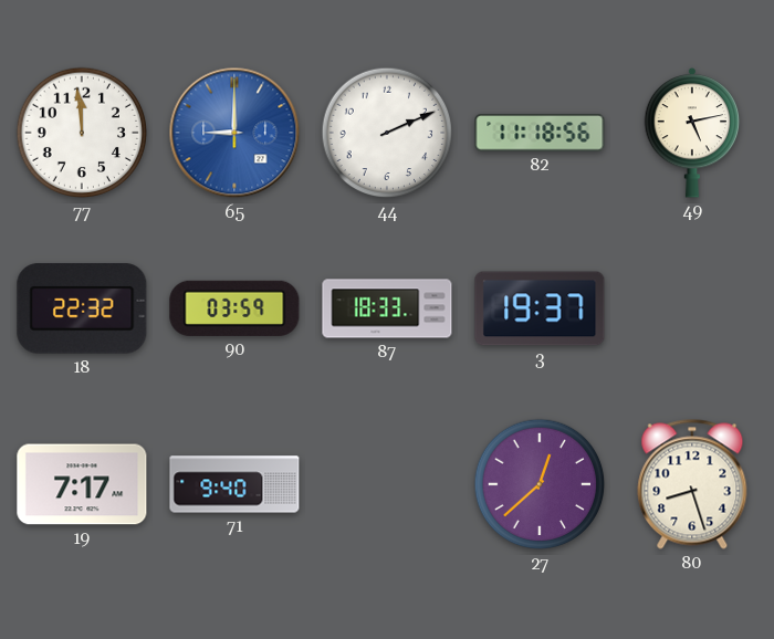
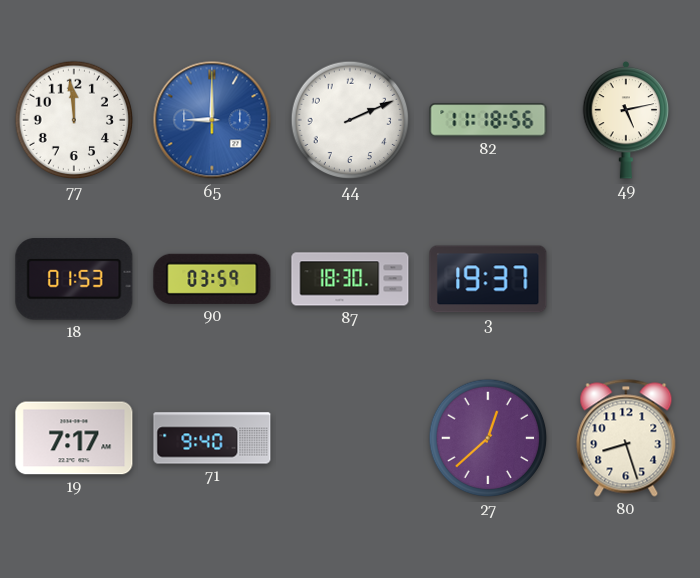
18: 22:32 -> 01:53 (74, 279)
87: 18:33 -> 18:30 (350, 279)
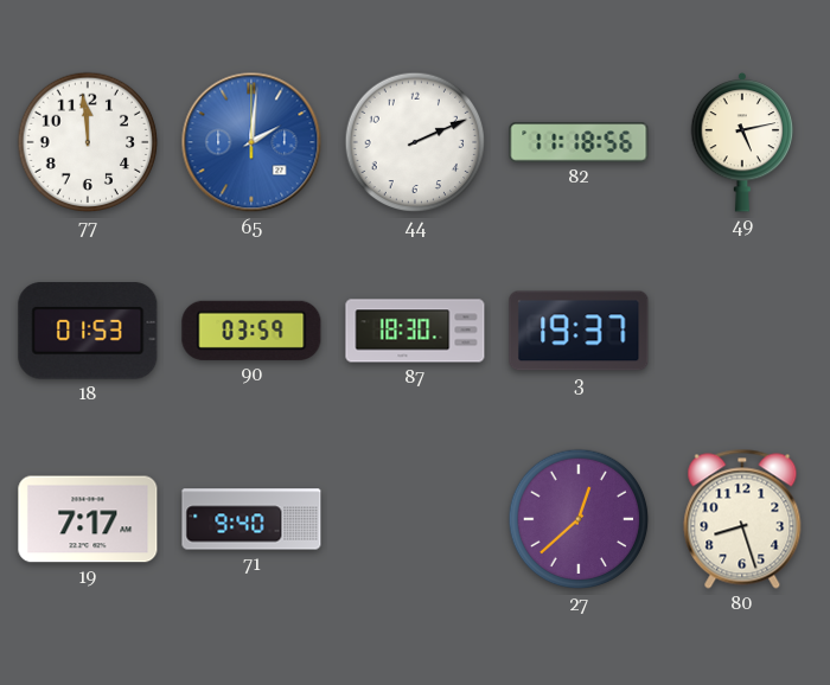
65: 9:00 -> 2:01 (251, 142)
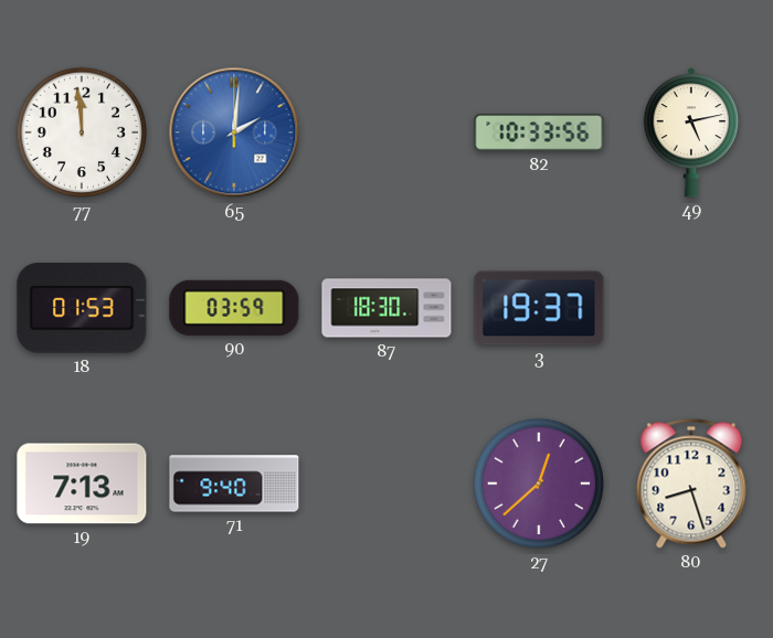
44: 2:11 -> none (415, 142)
82: 11:18 -> 10:33 (539, 132)
19: 7:17 -> 7:13 (82, 483)
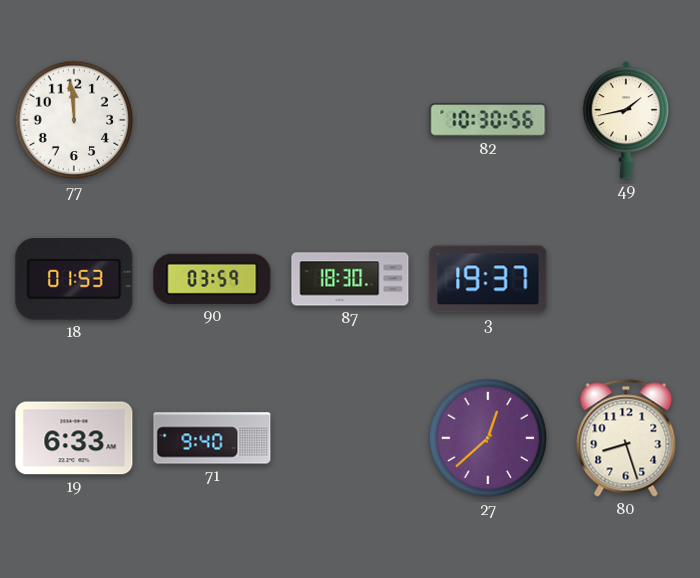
65: 2:01 -> none (234, 132)
82: 10:33 -> 10:30 (488, 120)
49: 5:13 -> 1:43 (626, 120)
19: 7:13 -> 6:33 (74, 438)
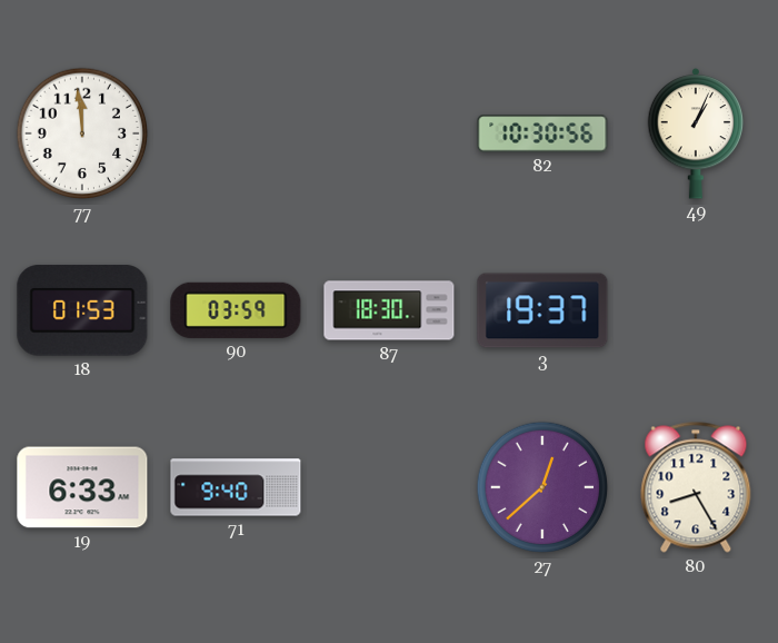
49: 1:43 -> 1:04 (696, 133)
80: 8:27 -> 8:25 (696, 487)
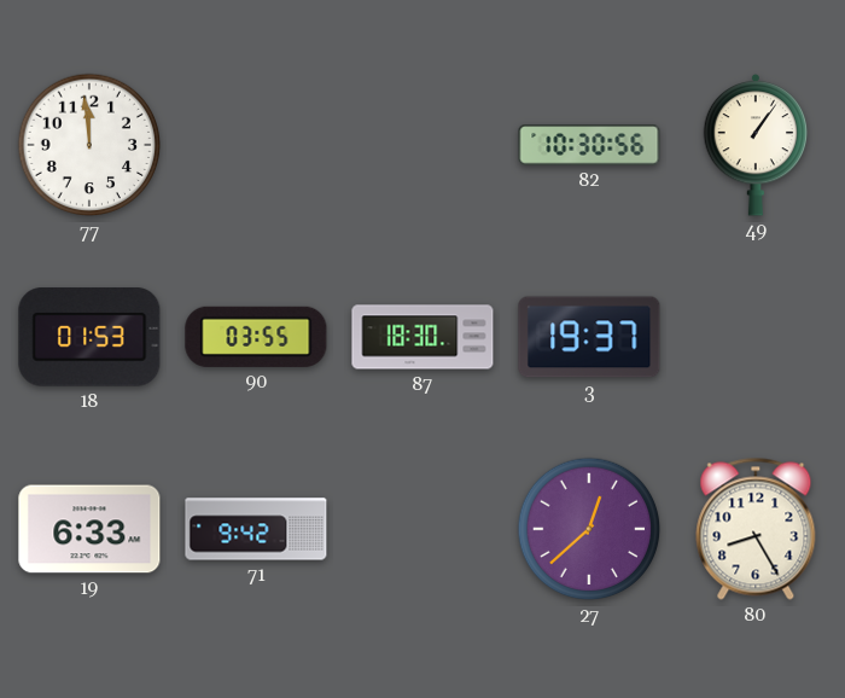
49: 1:04 -> 1:06 (756, 145)
90: 03:59 -> 03:55 (256, 337)
71: 9:40 -> 9:42 (256, 529)
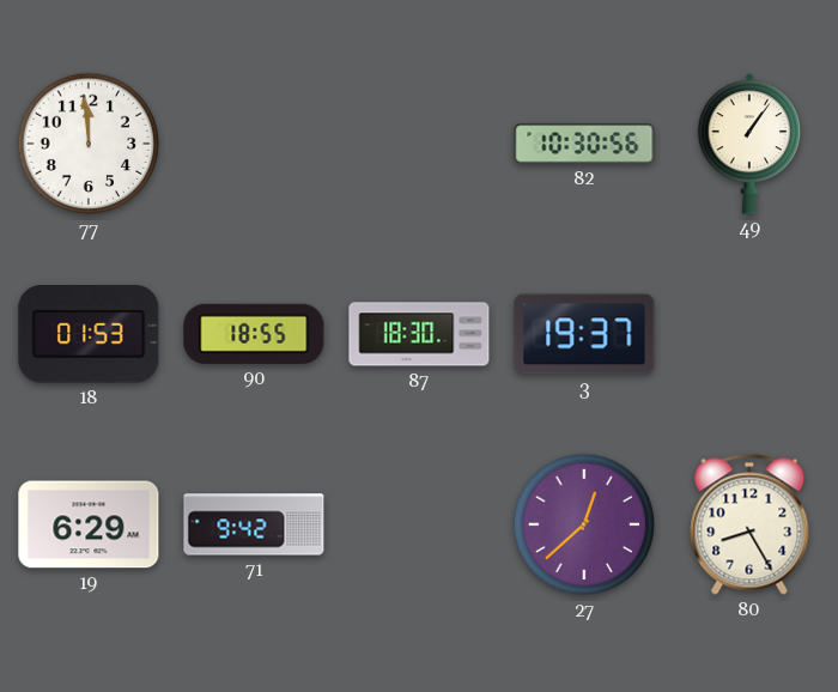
90: 03:55 -> 18:55 (254, 334)
19: 6:33 -> 6:29 (89, 524)
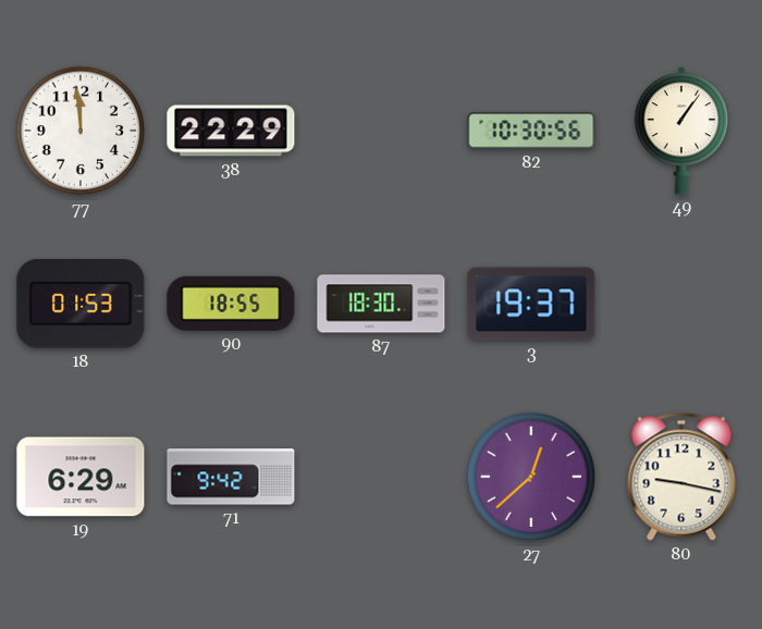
38: none -> 22:29 (231, 131)
80: 8:25 -> 9:17 (681, 477)
